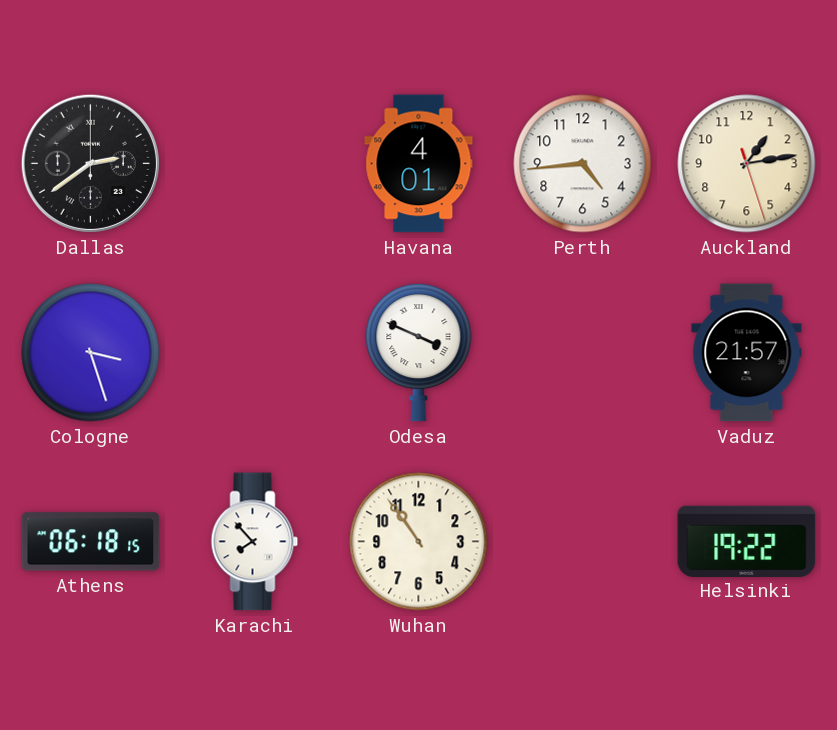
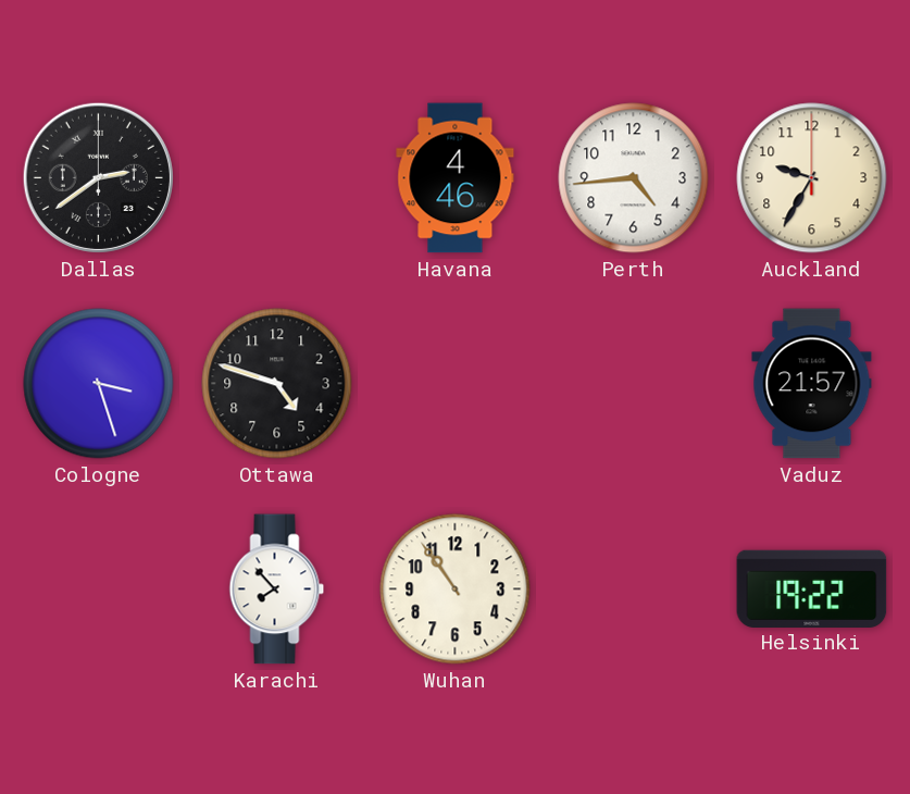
Havana: 4:01 -> 4:46 (456, 178)
Auckland: 1:13 -> 9:35 (812, 178)
Ottawa: none -> 4:48 (277, 384)
Odesa: 3:49 -> none (419, 353)
Athens: 06:18 -> none (91, 542)
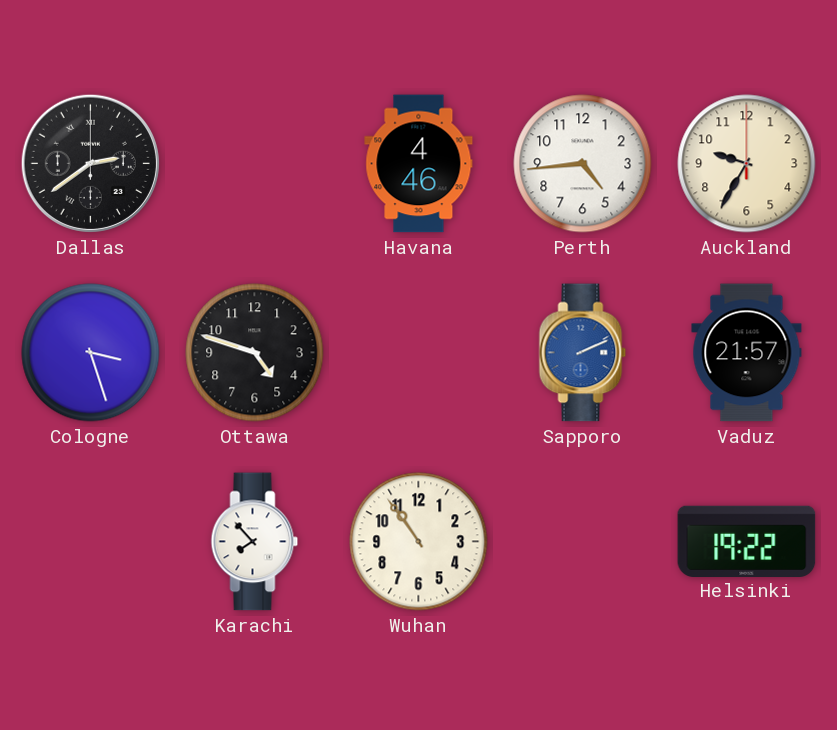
Sapporo: none -> 2:11 (583, 353)
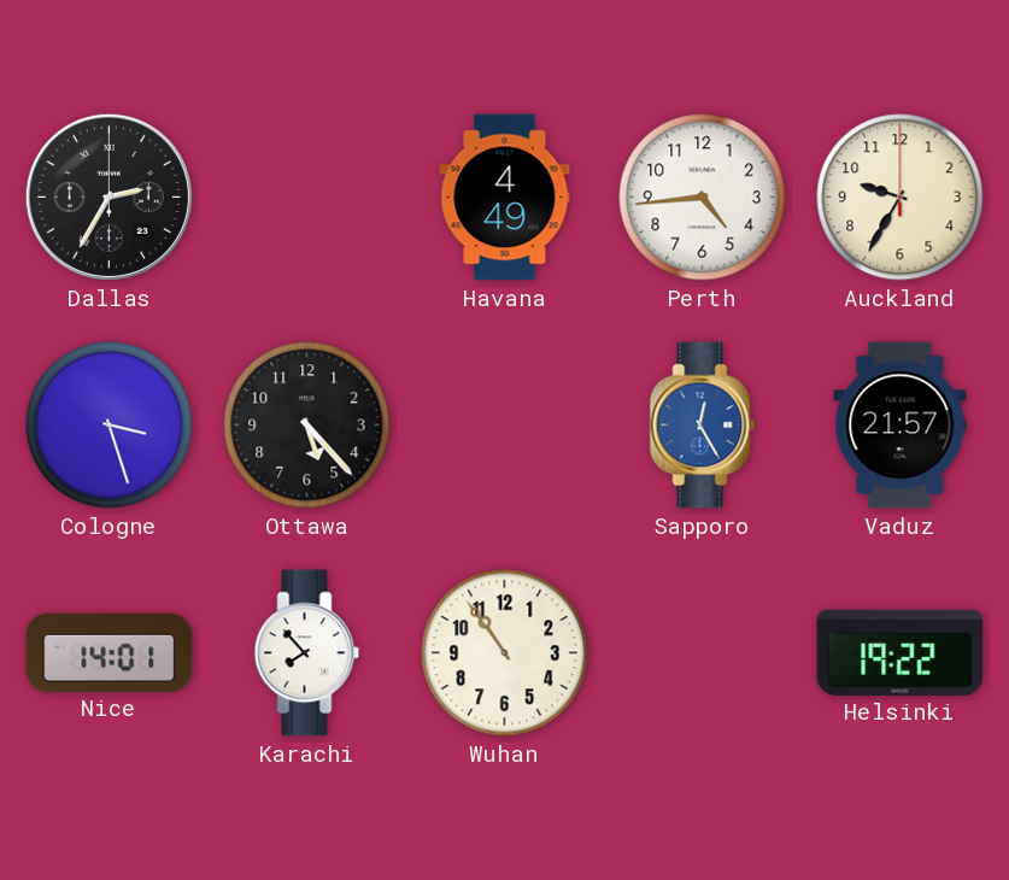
Dallas: 2:39 -> 2:35 (108, 196)
Havana: 4:46 -> 4:49 (505, 198)
Ottawa: 4:48 -> 5:23 (307, 426)
Sapporo: 2:11 -> 12:25 (703, 426)
Nice: none -> 14:01 (110, 652)
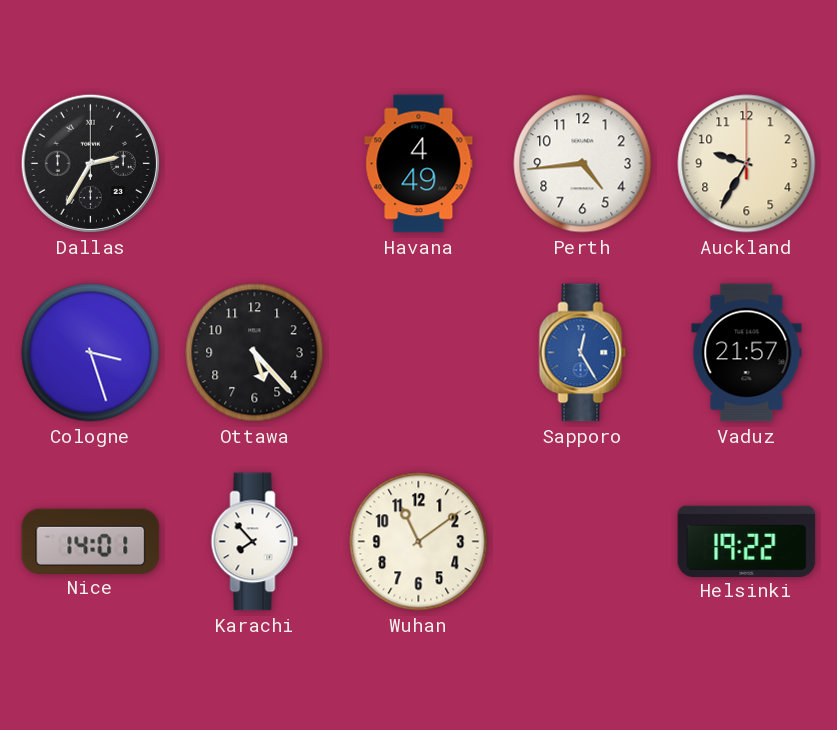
Wuhan: 10:54 -> 11:09 (419, 542)
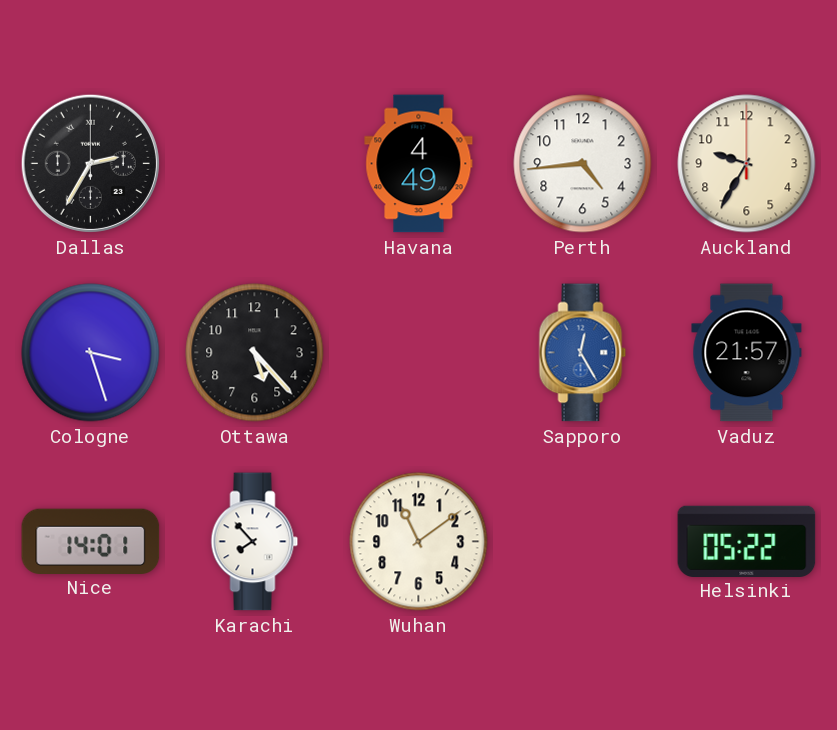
Helsinki: 19:22 -> 05:22 (747, 541)
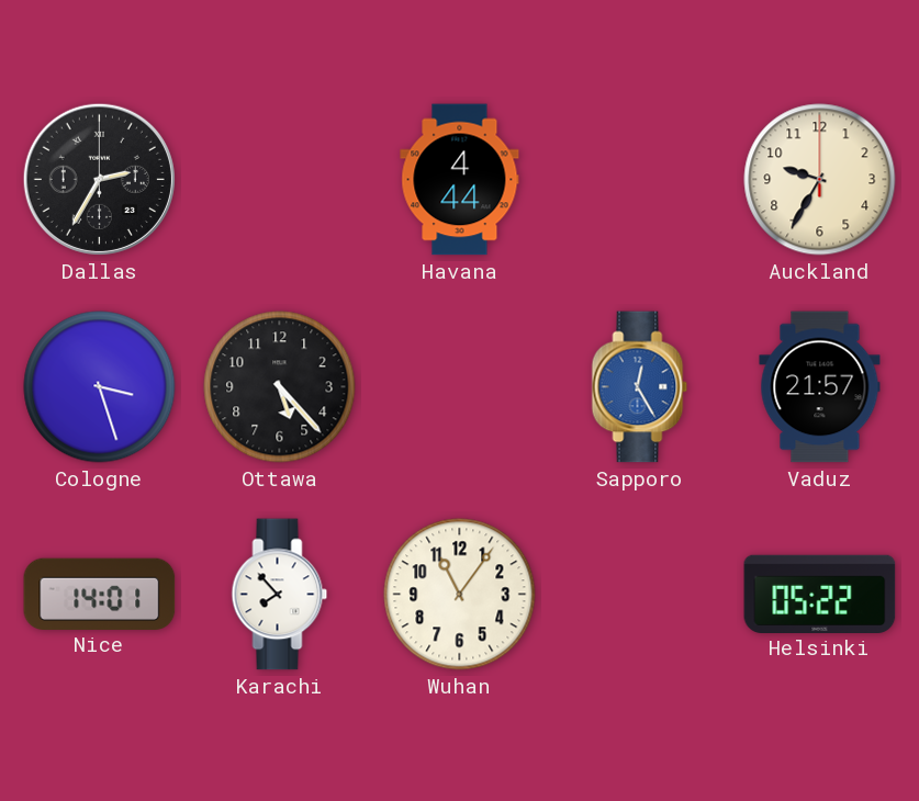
Havana: 4:49 -> 4:44 (460, 180)
Perth: 4:44 -> none (583, 164)
Wuhan: 11:09 -> 11:06 (460, 595)
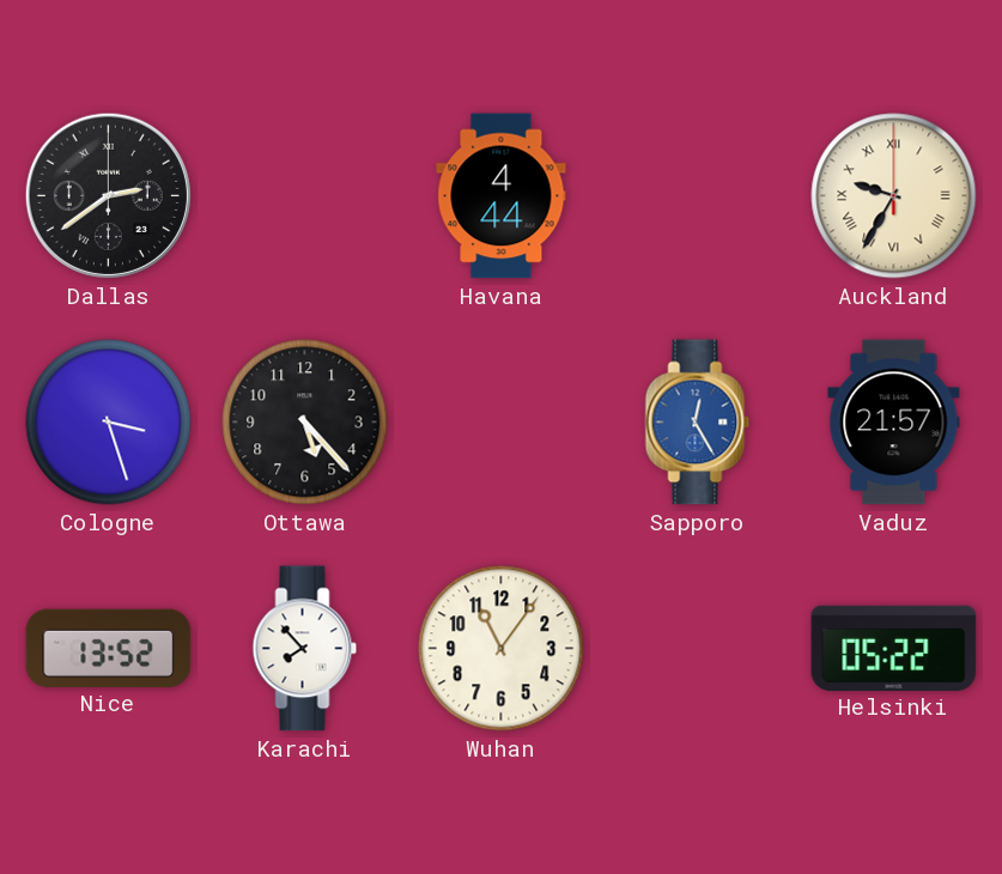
Dallas: 2:35 -> 2:39 (108, 195)
Auckland numerals: Arabic -> Roman (894, 196)
Nice: 14:01 -> 13:52 (109, 648)
